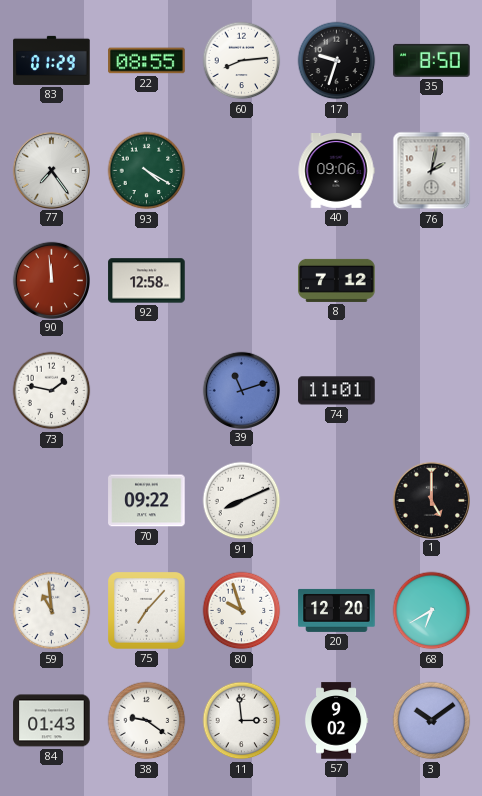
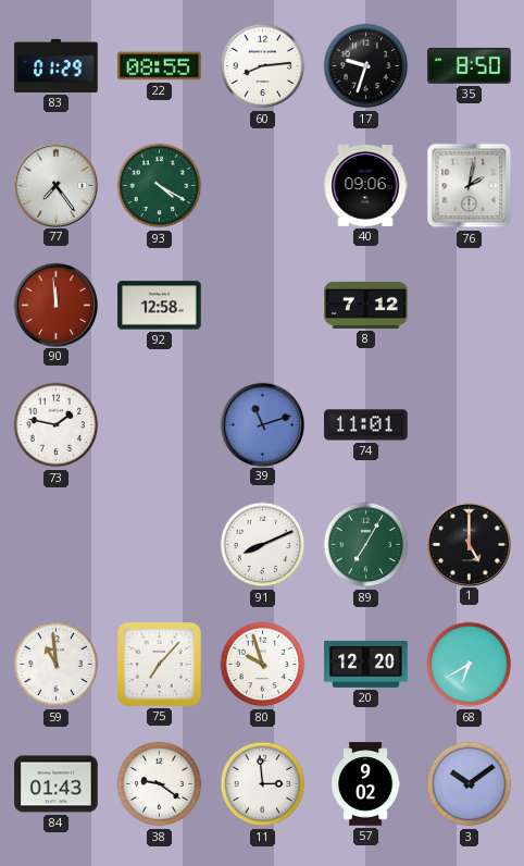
70: 09:22 -> none (147, 501)
89: none -> 7:05 (366, 545)
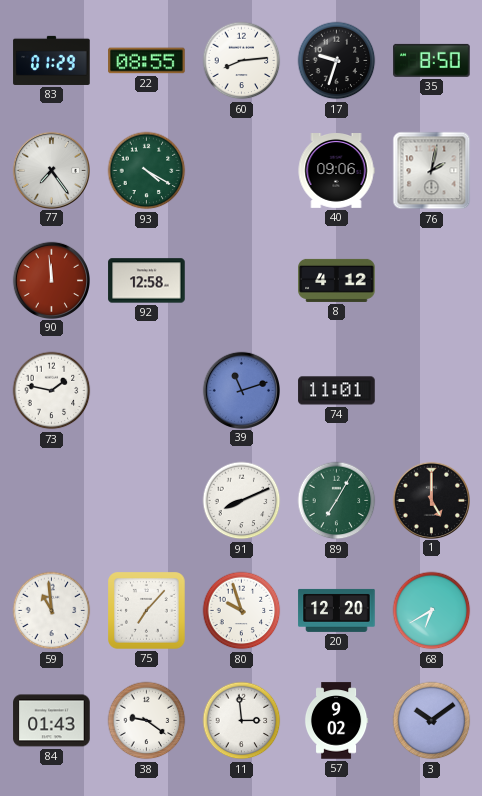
8: 7:12 -> 4:12 (337, 280)
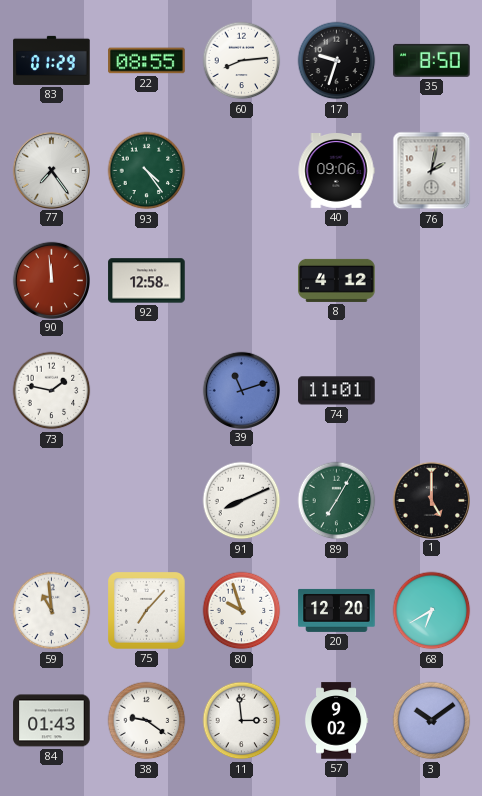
93: 4:20 -> 4:24 (147, 171)
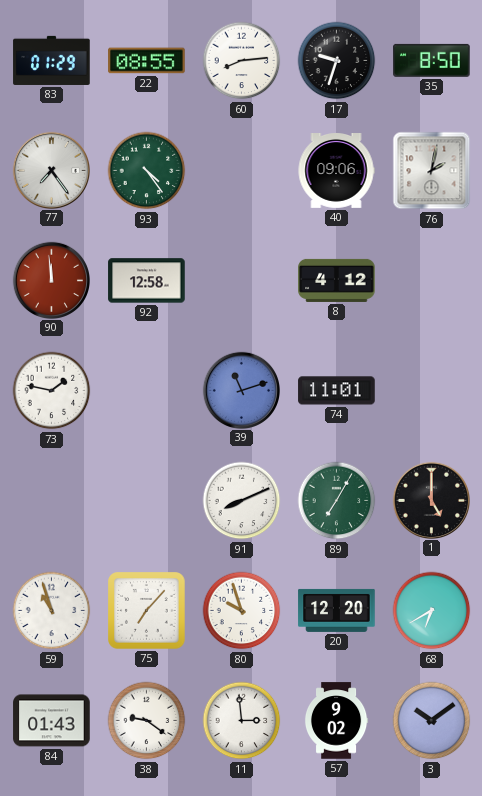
59: 10:59 -> 10:57 (52, 611)
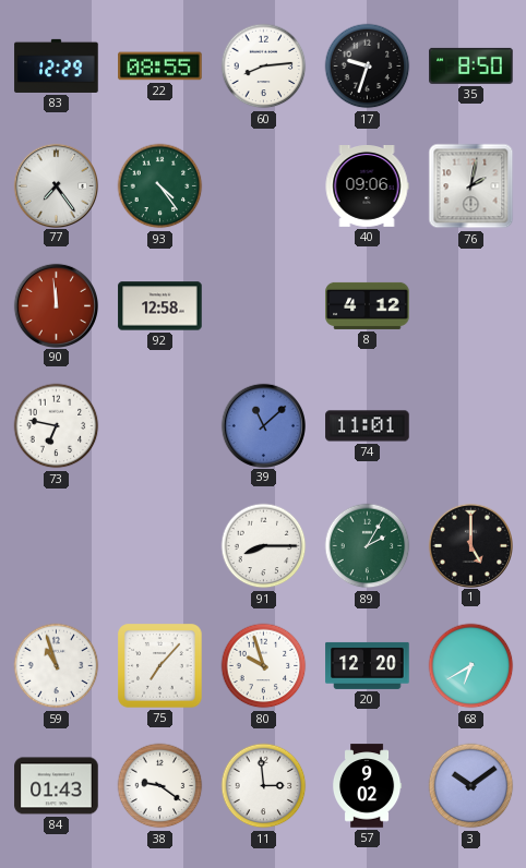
83: 01:29 -> 12:29 (57, 65)
73: 1:47 -> 6:47 (57, 426)
39: 11:12 -> 11:08 (263, 425)
91: 8:11 -> 8:15 (264, 546)
89: 7:05 -> 2:05 (368, 546)
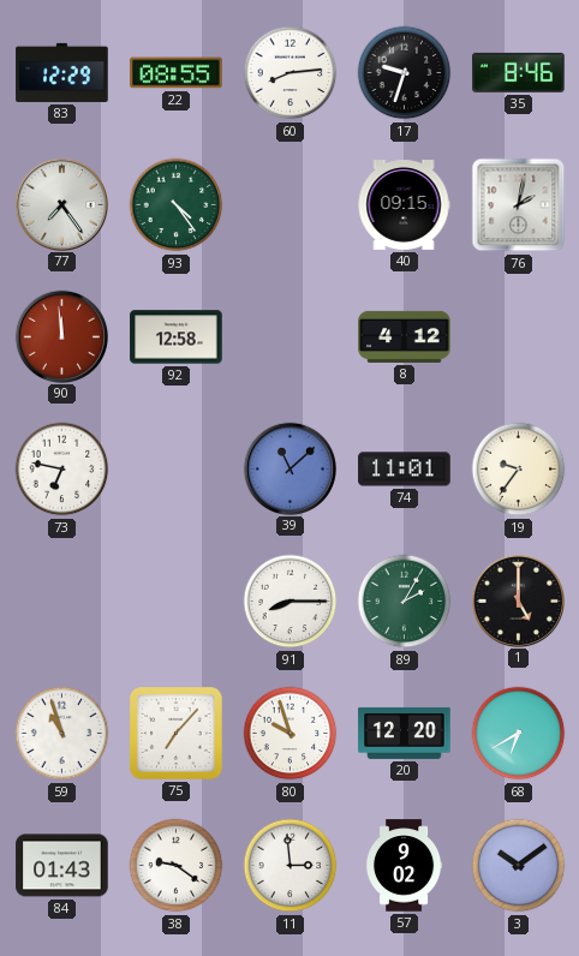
35: 8:50 -> 8:46 (519, 72)
40: 09:06 -> 09:15 (404, 205)
19: none -> 9:36 (519, 470)
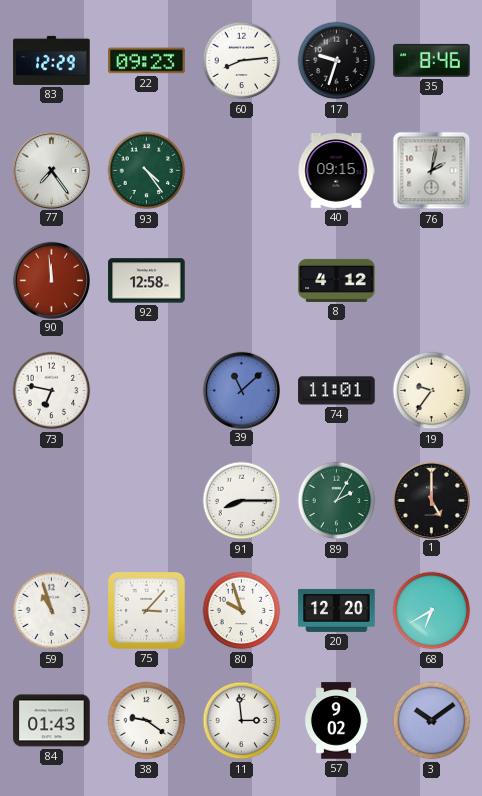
22: 08:55 -> 09:23 (147, 61)
75: 7:07 -> 3:07 (147, 611)
